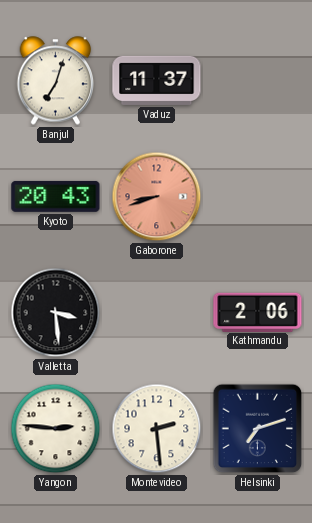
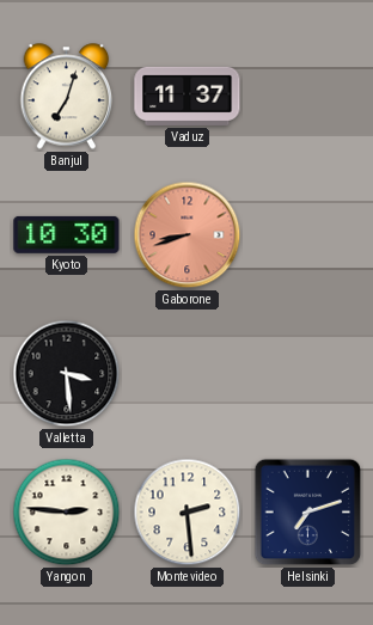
Kyoto: 20:43 -> 10:30 (67, 234)
Kathmandu: 2:06 -> none (258, 312)
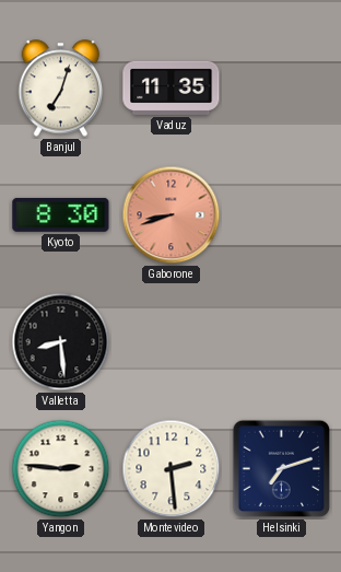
Vaduz: 11:37 -> 11:35 (172, 87)
Kyoto: 10:30 -> 8:30 (61, 214)
Valletta: 3:29 -> 8:29 (61, 342)
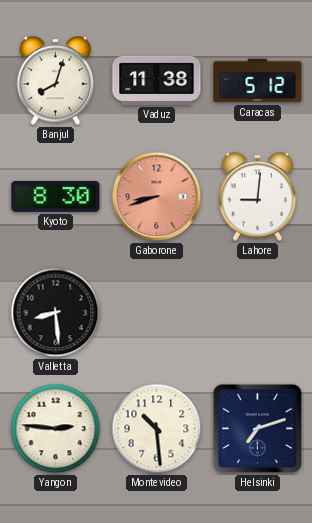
Banjul: 7:03 -> 8:03 (56, 81)
Vaduz: 11:35 -> 11:38 (157, 80)
Caracas: none -> 5:12 (258, 81)
Lahore: none -> 9:01 (258, 197)
Montevideo: 2:29 -> 10:29 (157, 429)
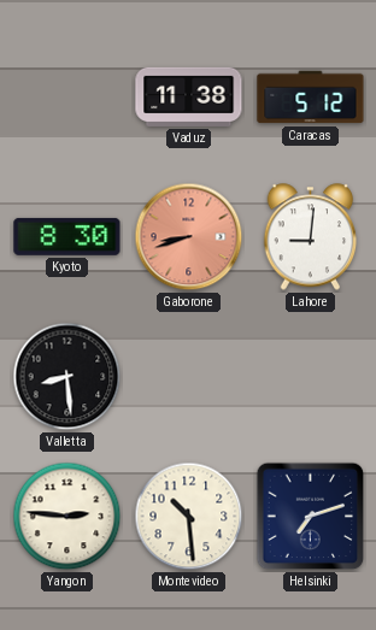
Banjul: 8:03 -> none (56, 81)
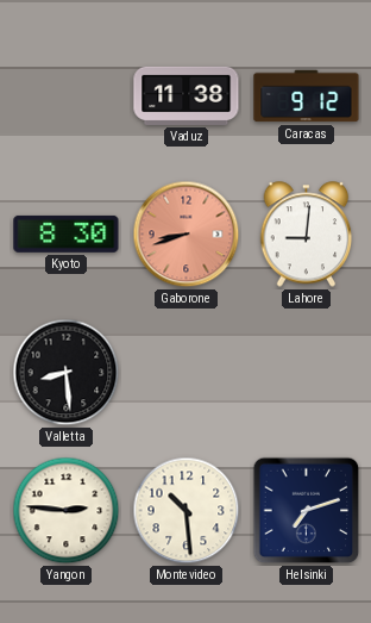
Caracas: 5:12 -> 9:12 (307, 96)
